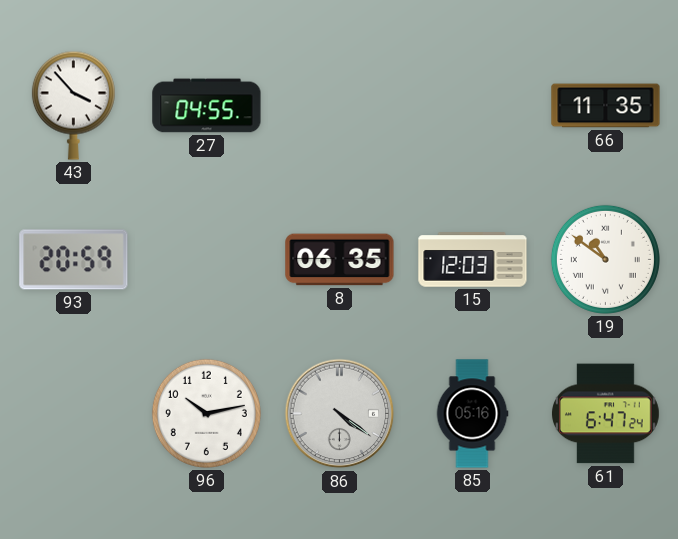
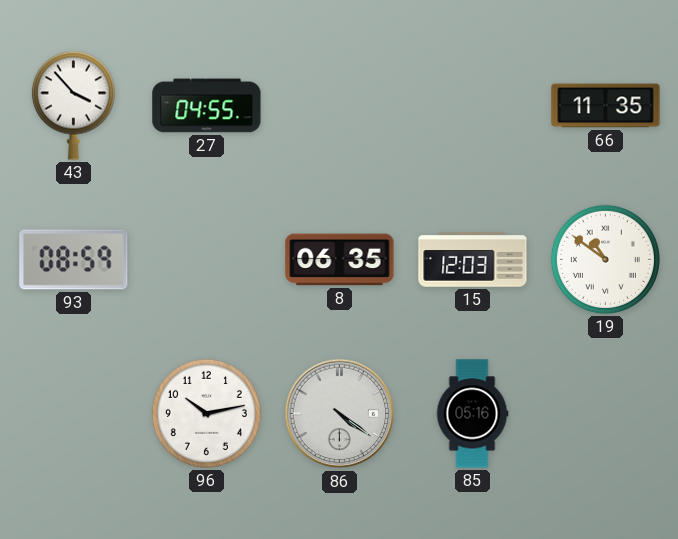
93: 20:59 -> 08:59 (74, 260)
61: 6:47 -> none (605, 414)
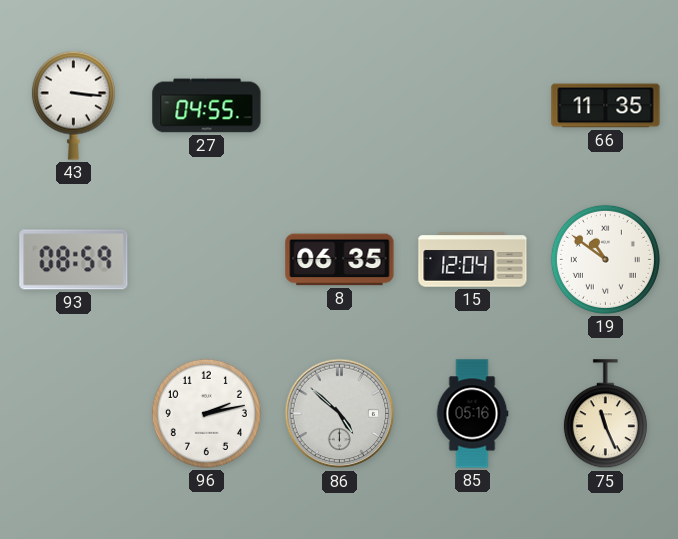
43: 3:53 -> 3:16 (73, 105)
15: 12:03 -> 12:04 (473, 260)
96: 10:13 -> 2:13 (206, 413)
86: 4:21 -> 4:52 (340, 414)
75: none -> 11:26 (605, 414)
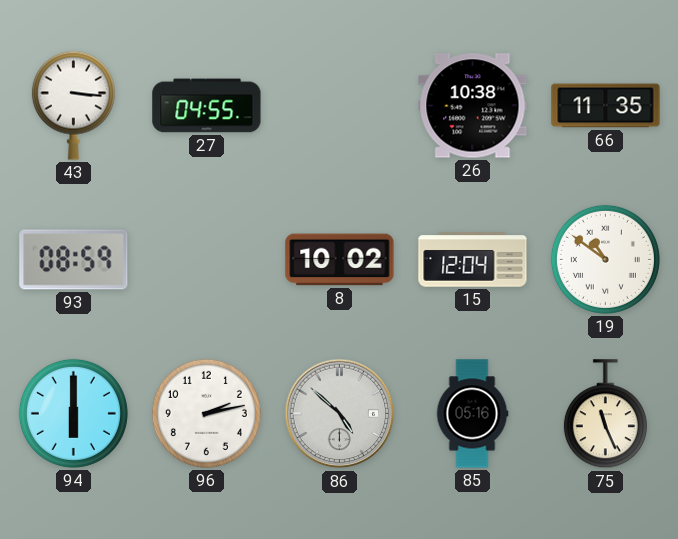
26: none -> 10:38 (473, 106)
8: 06:35 -> 10:02 (340, 260)
94: none -> 6:00 (73, 413)
